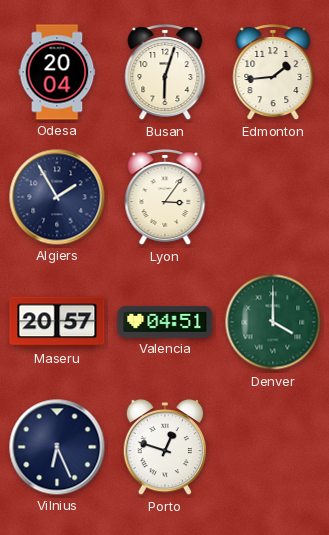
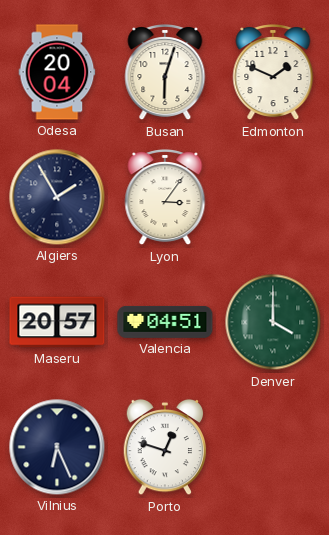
Edmonton: 1:44 -> 1:49 (273, 73)
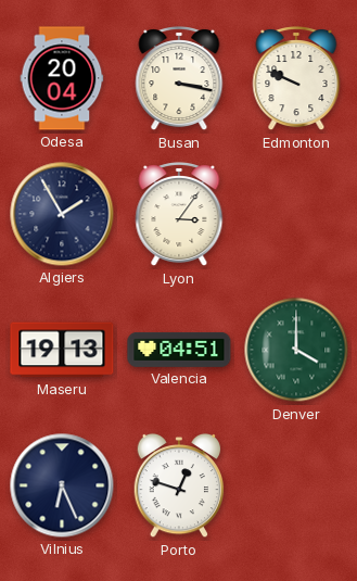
Busan: 6:03 -> 3:17 (179, 79)
Edmonton: 1:49 -> 9:49 (296, 79)
Maseru: 20:57 -> 19:13 (62, 350)
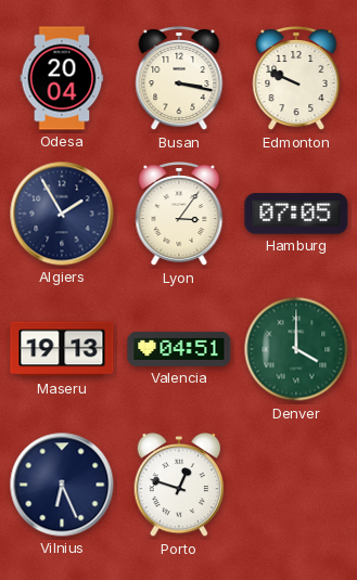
Hamburg: none -> 07:05 (296, 214)
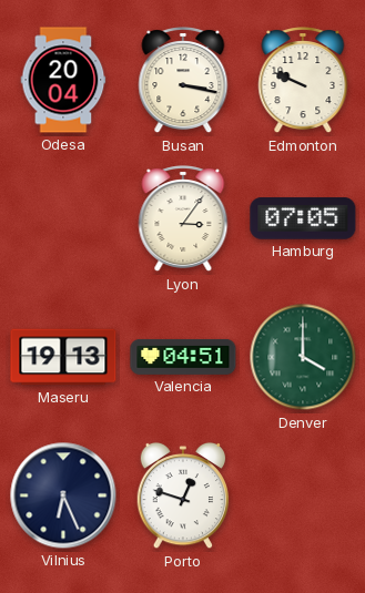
Algiers: 1:55 -> none (62, 214)
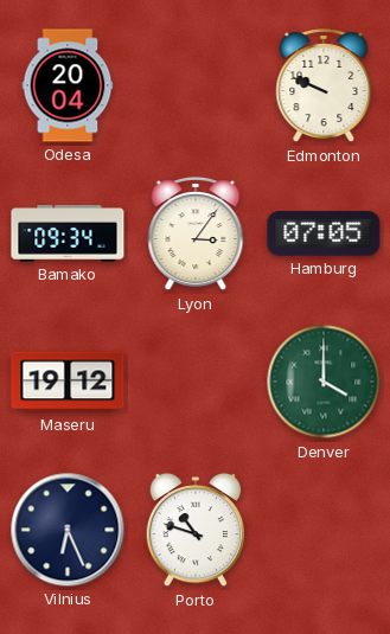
Busan: 3:17 -> none (183, 81)
Bamako: none -> 09:34 (68, 233)
Maseru: 19:13 -> 19:12 (68, 382)
Valencia: 04:51 -> none (183, 357)
Porto: 12:48 -> 10:48 (196, 530)
